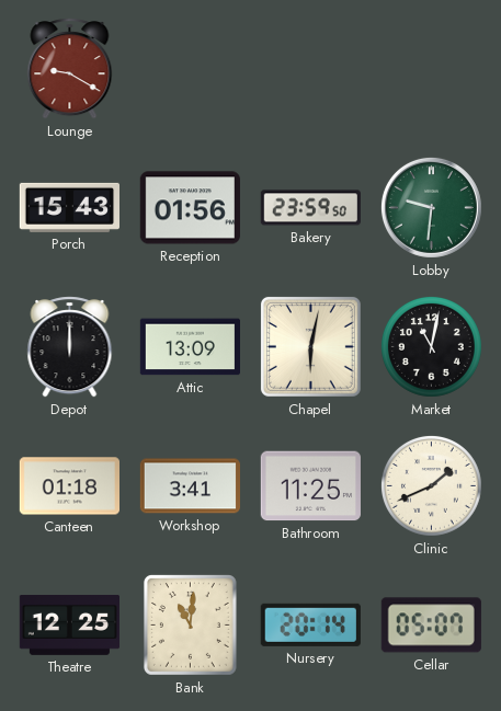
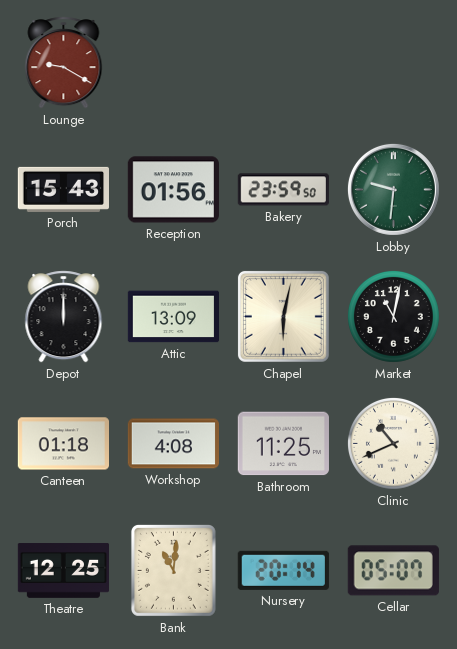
Workshop: 3:41 -> 4:08 (173, 444)
Clinic: 1:41 -> 10:41 (393, 443)
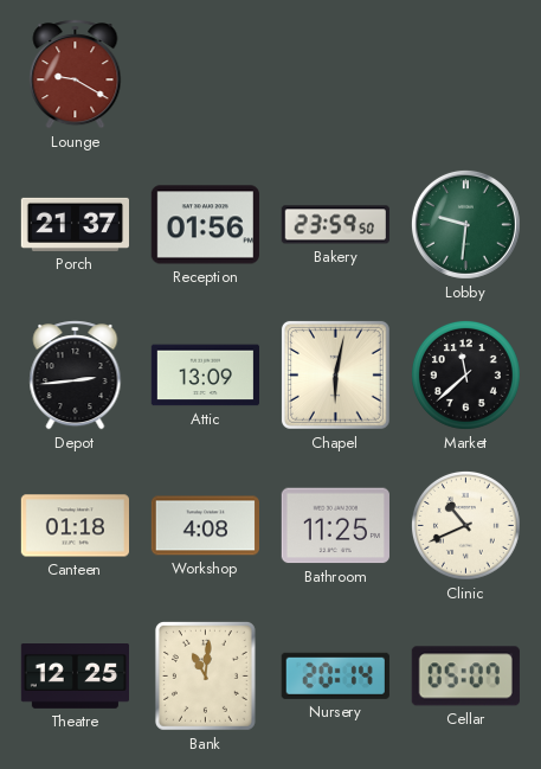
Porch: 15:43 -> 21:37 (75, 224)
Depot: 12:00 -> 2:44 (76, 376)
Market: 11:02 -> 11:38 (465, 374)
